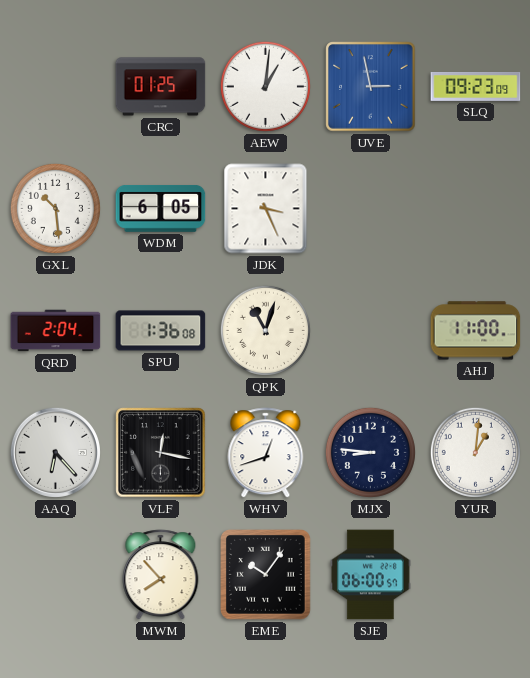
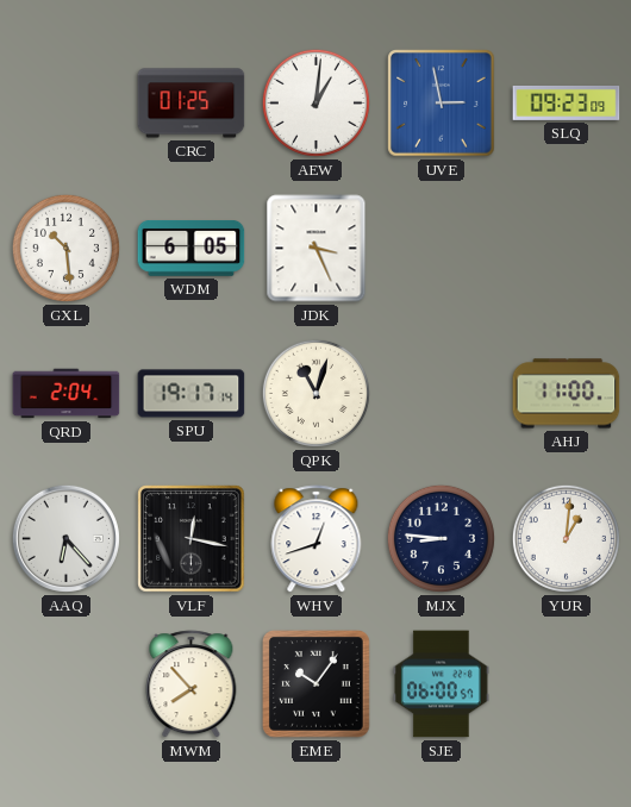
SPU: 1:36 -> 19:17 (192, 394)
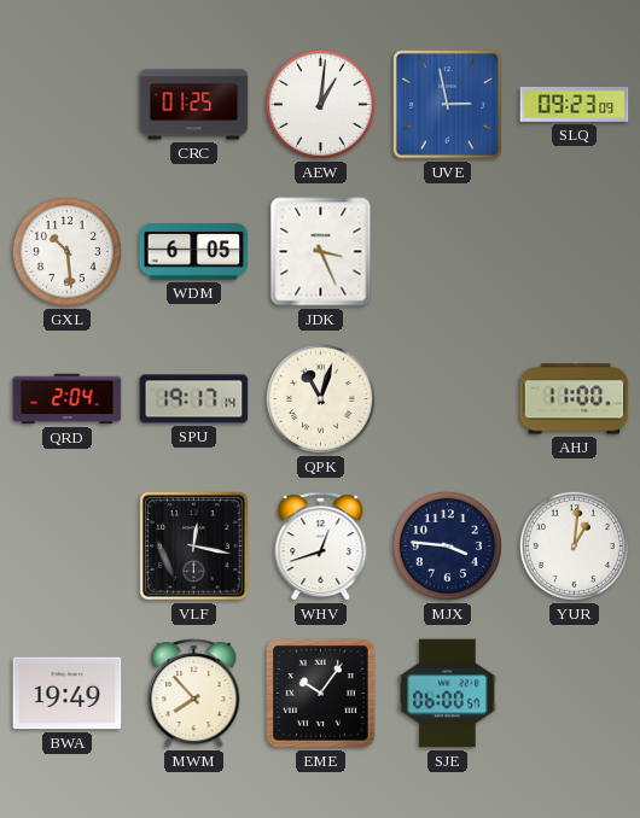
AAQ: 6:23 -> none (65, 538)
MJX: 8:46 -> 3:46 (447, 545)
BWA: none -> 19:49 (68, 694)
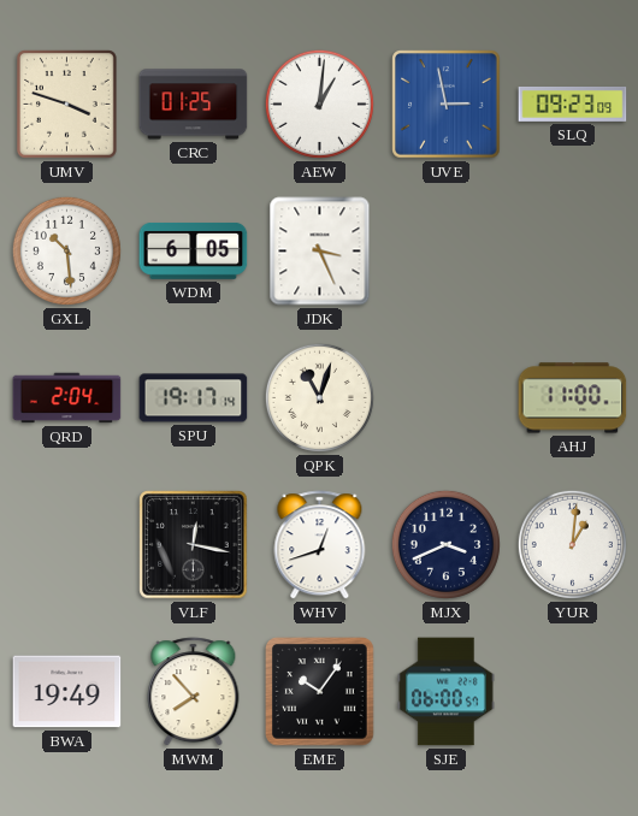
UMV: none -> 3:48 (67, 105)
MJX: 3:46 -> 3:41 (445, 544)
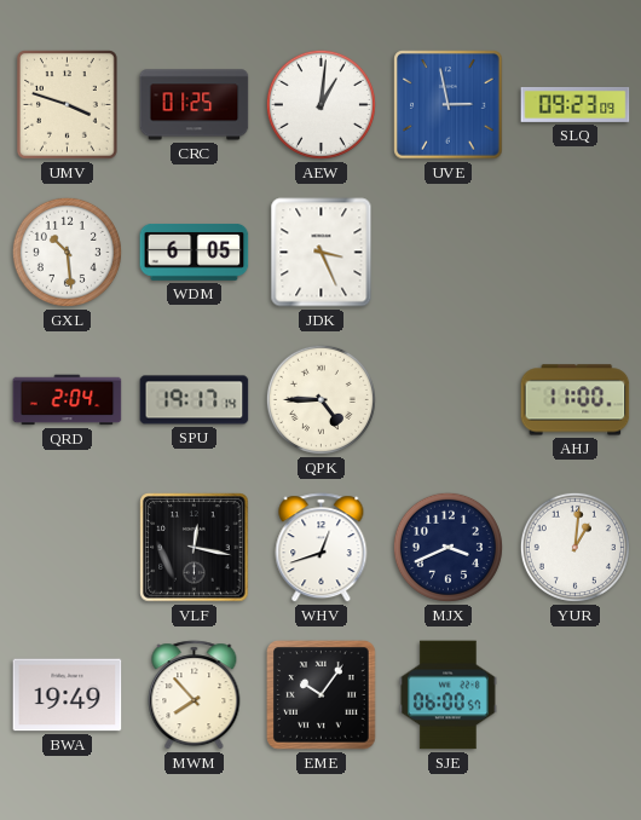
QPK: 11:03 -> 4:45 (320, 399)
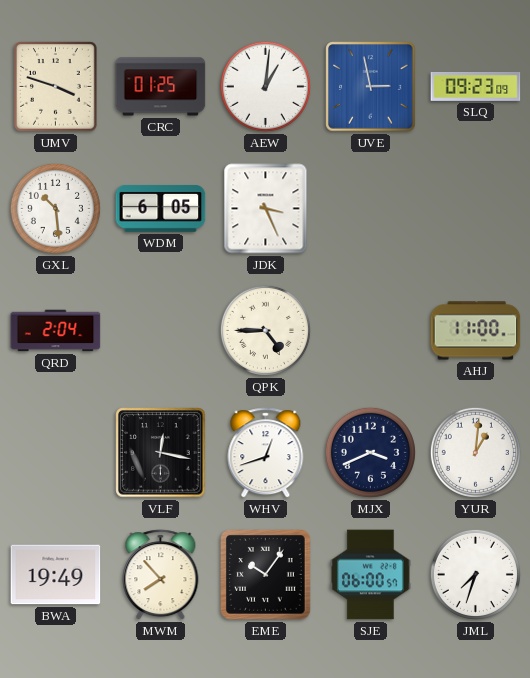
SPU: 19:17 -> none (195, 400)
JML: none -> 7:33 (475, 574)
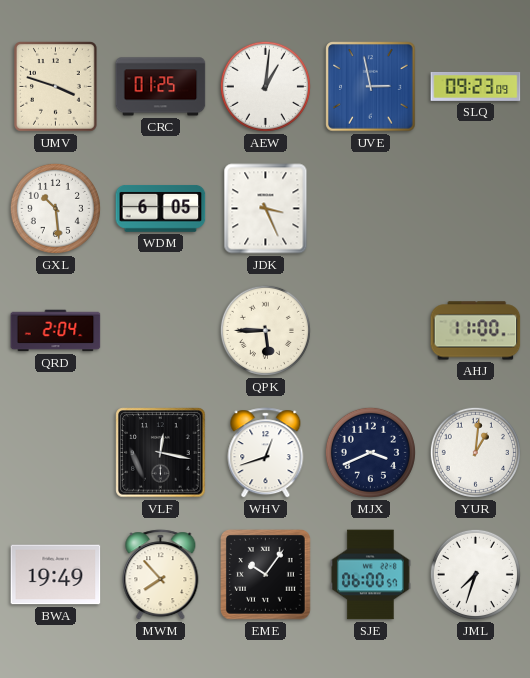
QPK: 4:45 -> 5:45 (265, 330)
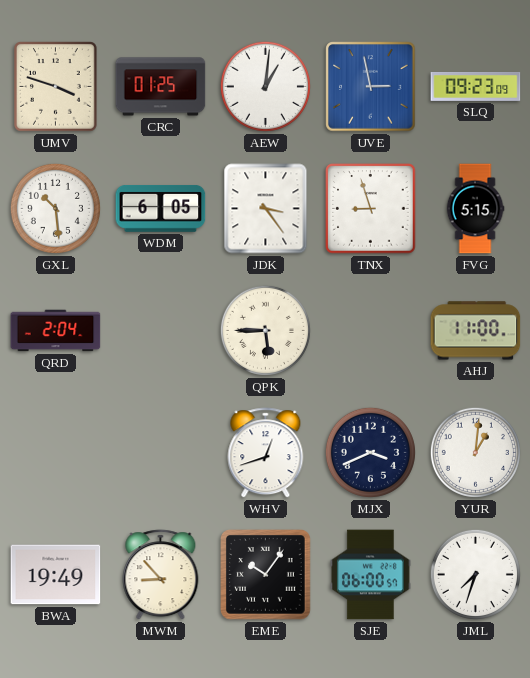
JDK: 3:26 -> 3:24 (266, 209)
TNX: none -> 8:57 (371, 209)
FVG: none -> 5:15 (475, 209)
VLF: 12:17 -> none (161, 453)
MWM: 7:53 -> 8:53 (161, 575)
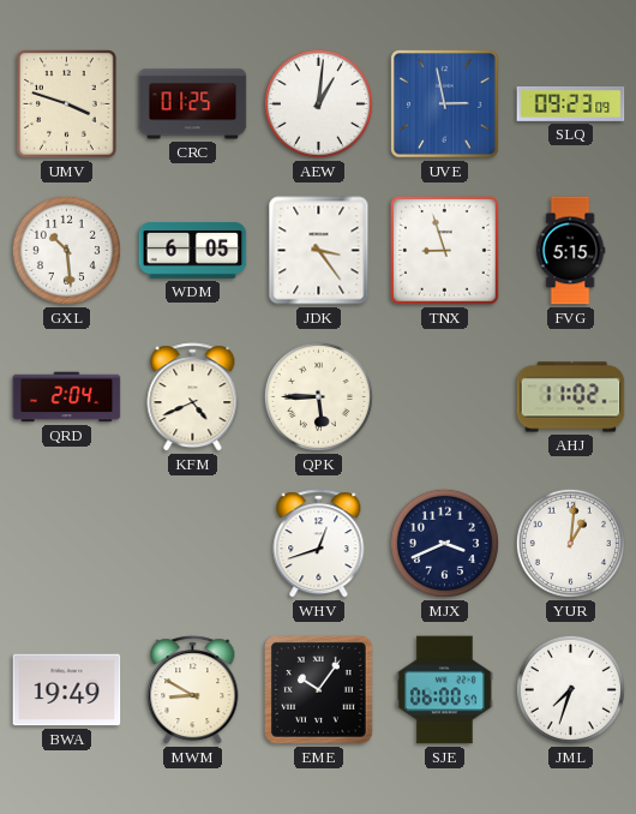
KFM: none -> 4:41 (193, 397)
AHJ: 11:00 -> 11:02 (571, 397)
MWM: 8:53 -> 8:50 (193, 690)
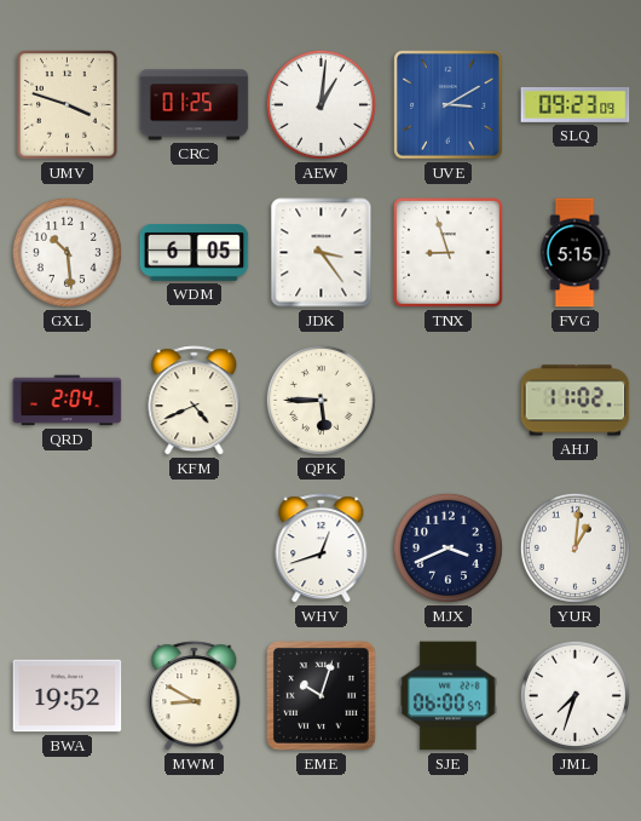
UVE: 2:58 -> 3:10 (449, 105)
BWA: 19:49 -> 19:52 (68, 696)
EME: 10:06 -> 10:03 (322, 696)
